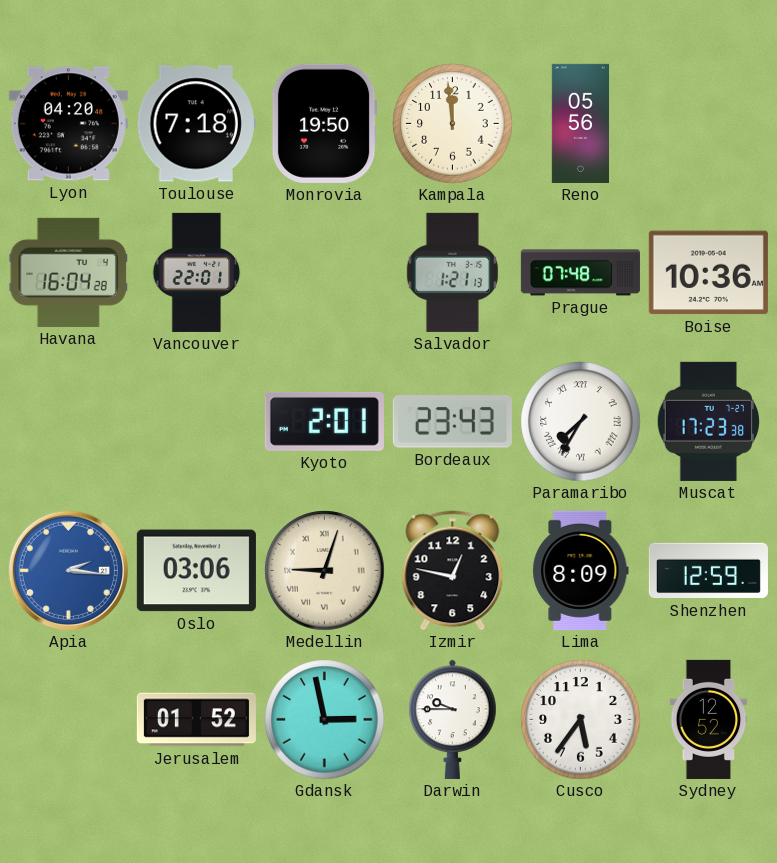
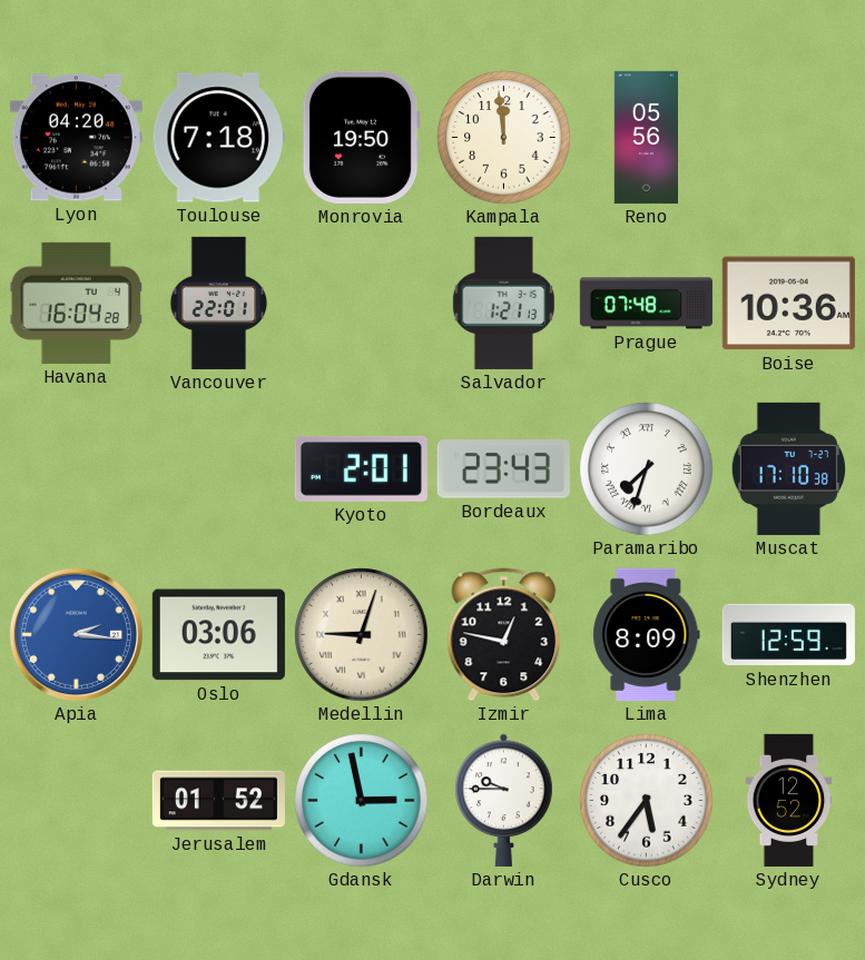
Paramaribo: 7:35 -> 7:33 (647, 469)
Muscat: 17:23 -> 17:10 (788, 468)
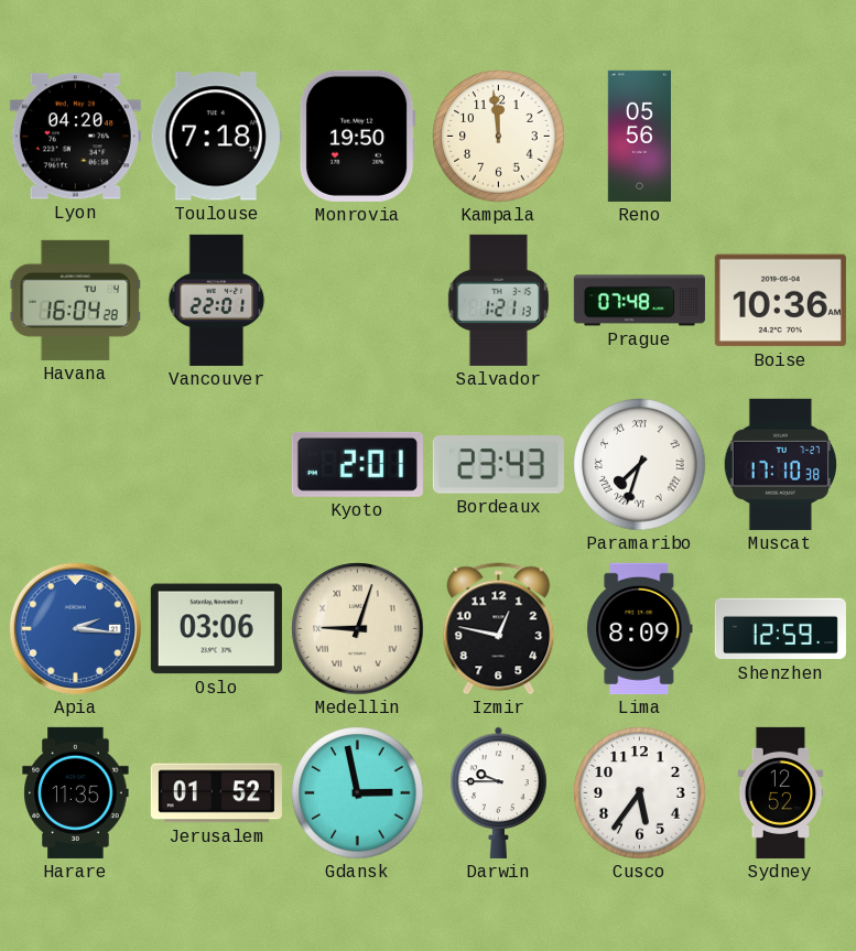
Harare: none -> 11:35 (76, 792)
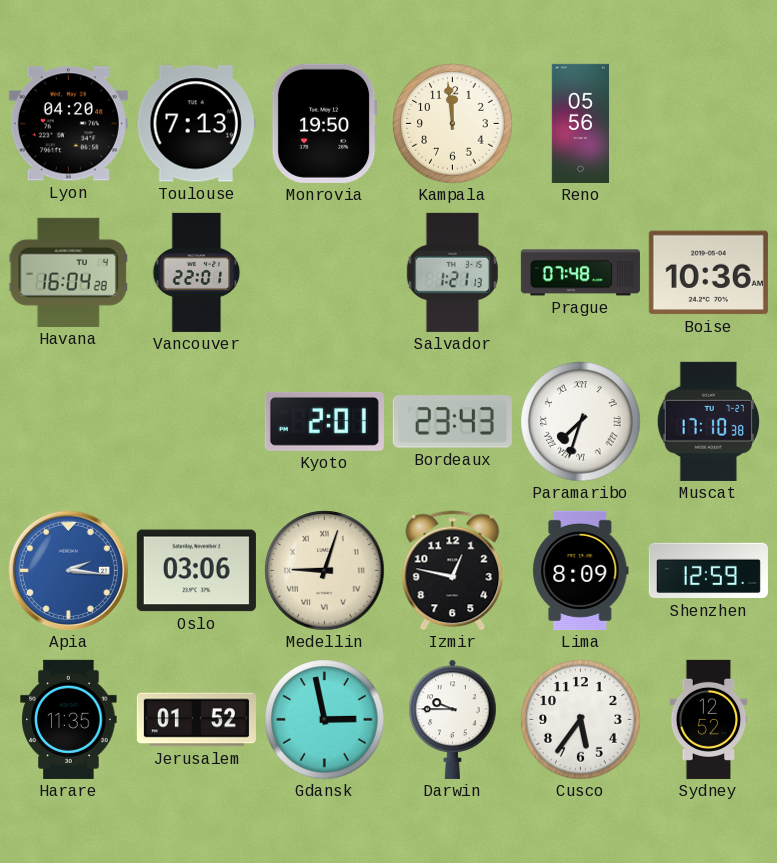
Toulouse: 7:18 -> 7:13 (196, 124)
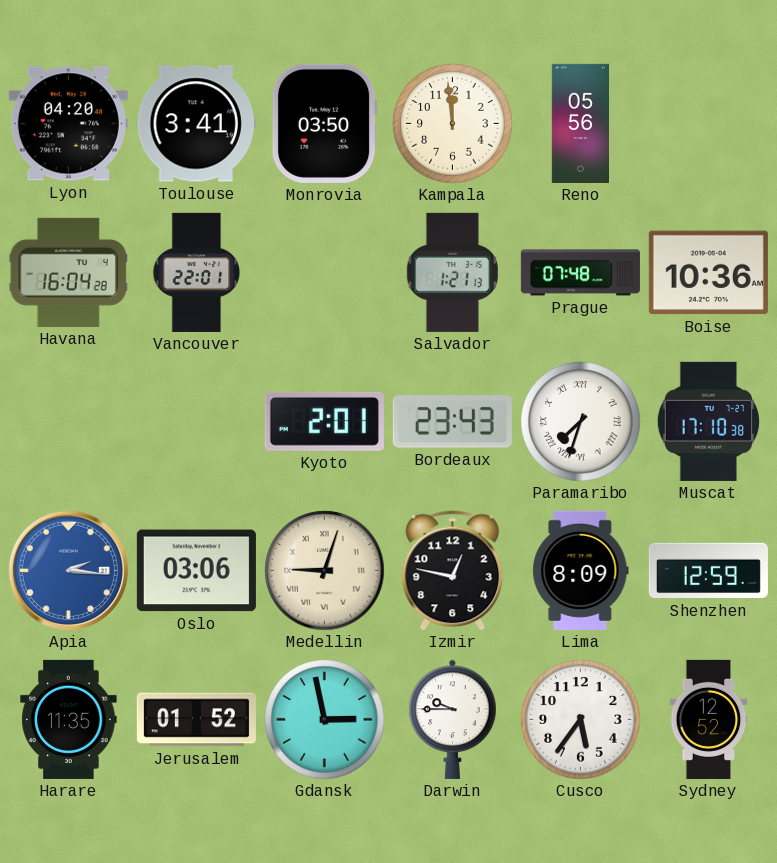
Toulouse: 7:13 -> 3:41 (196, 124)
Monrovia: 19:50 -> 03:50 (324, 123)
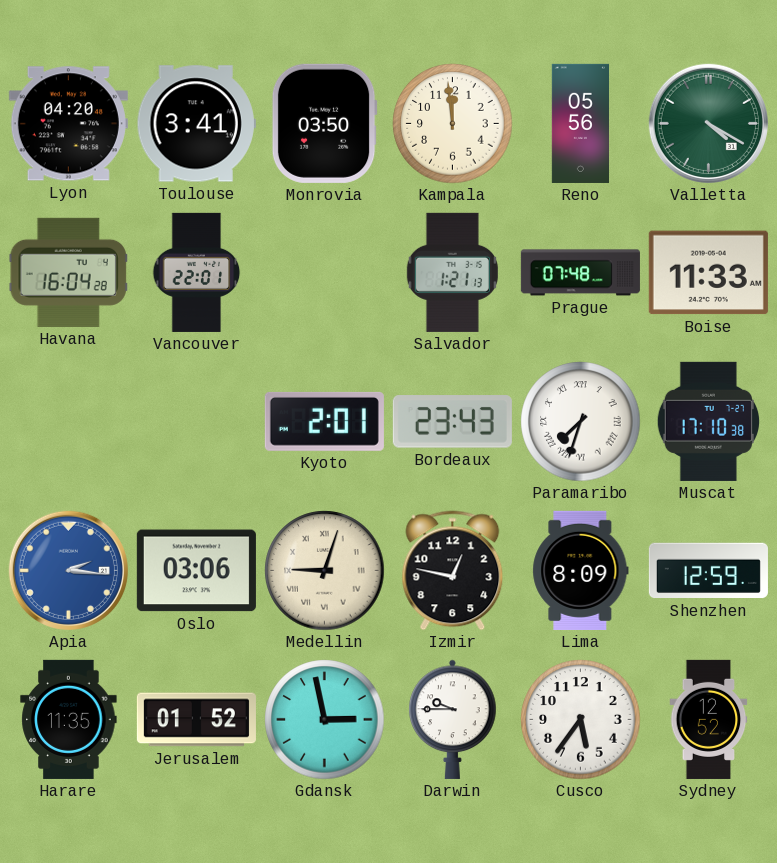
Valletta: none -> 4:20 (708, 123)
Boise: 10:36 -> 11:33 (708, 273)
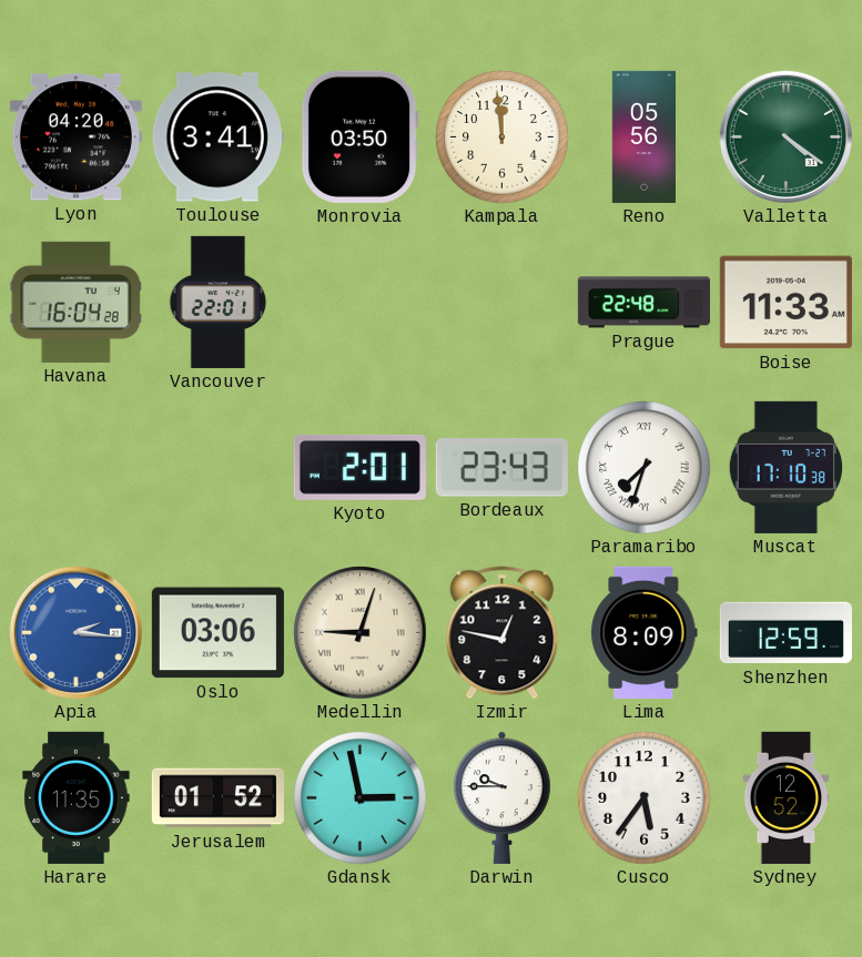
Valletta: 4:20 -> 4:21 (785, 136)
Salvador: 1:21 -> none (452, 272)
Prague: 07:48 -> 22:48 (643, 303)
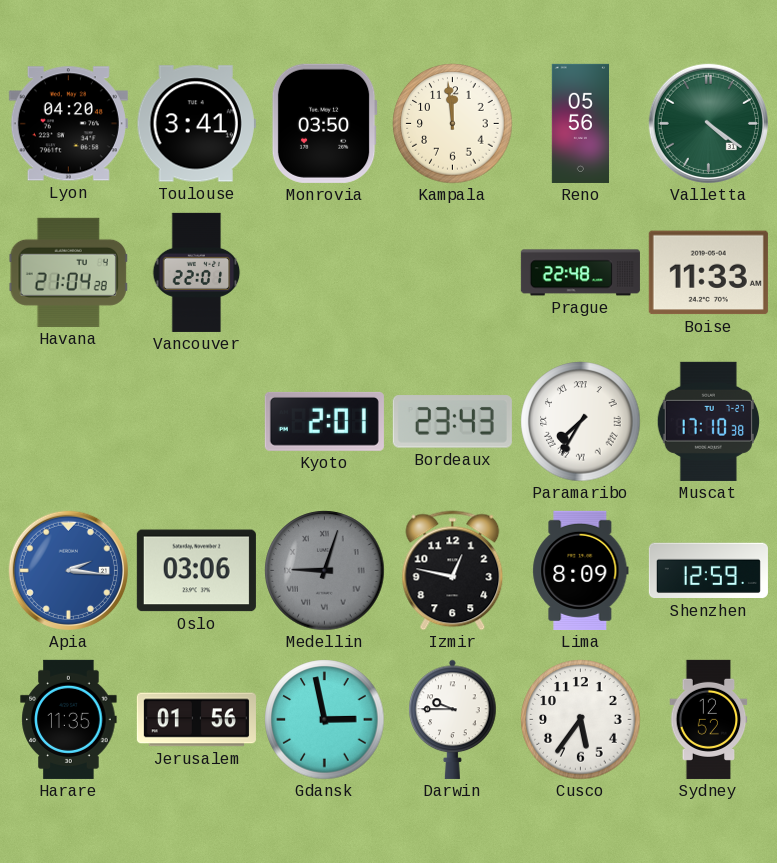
Havana: 16:04 -> 21:04 (68, 272)
Paramaribo: 7:33 -> 7:35 (581, 422)
Medellin dial: cream -> grey (325, 571)
Jerusalem: 01:52 -> 01:56 (196, 720)
